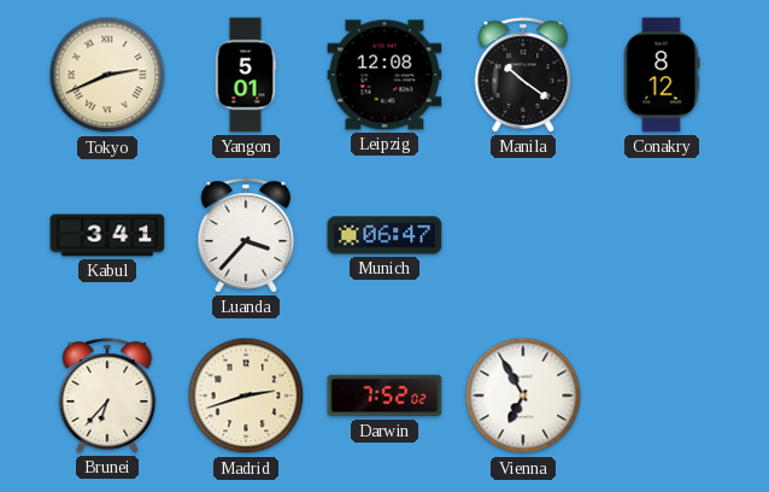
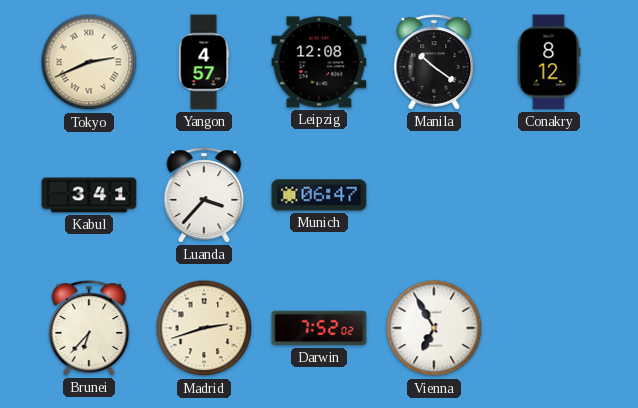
Yangon: 5:01 -> 4:57 (204, 62)
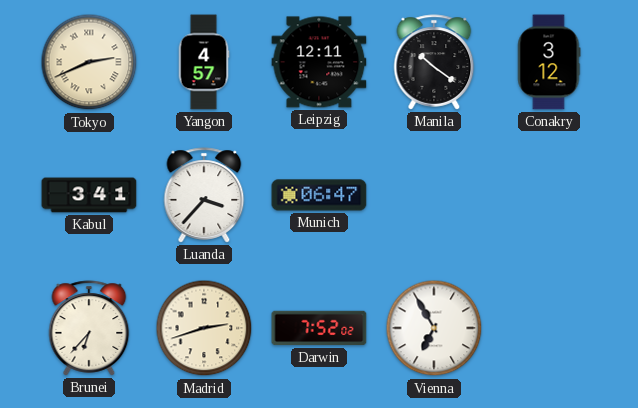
Leipzig: 12:08 -> 12:11 (319, 62)
Conakry: 8:12 -> 3:12 (549, 62)
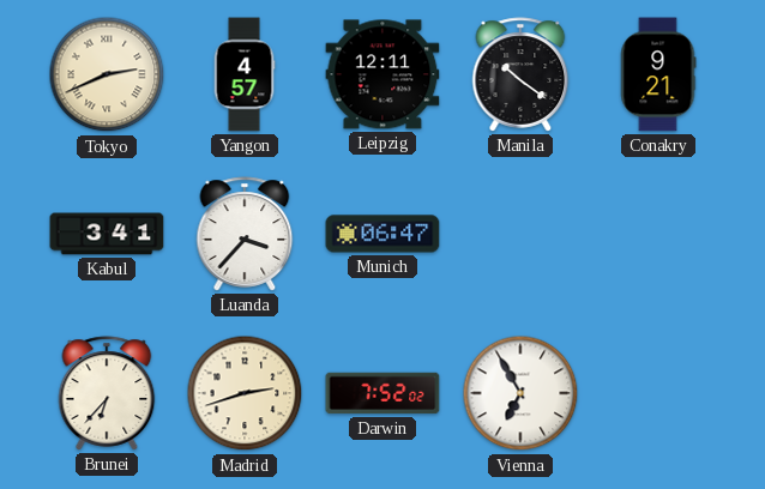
Conakry: 3:12 -> 9:21 (658, 74)
